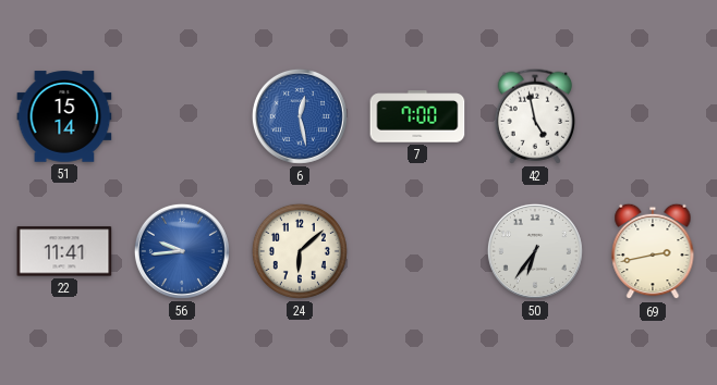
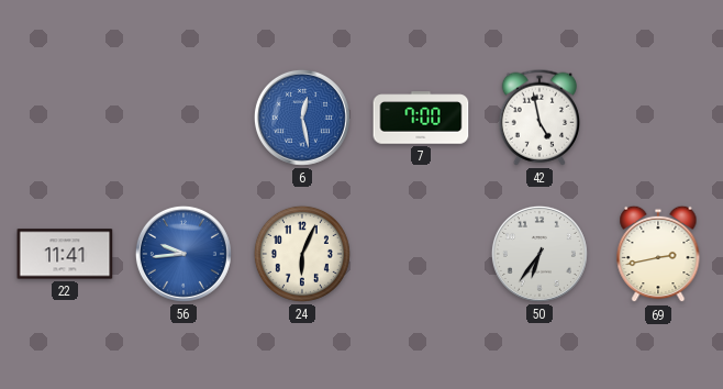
51: 15:14 -> none (64, 116)
24: 6:08 -> 6:04 (302, 254)
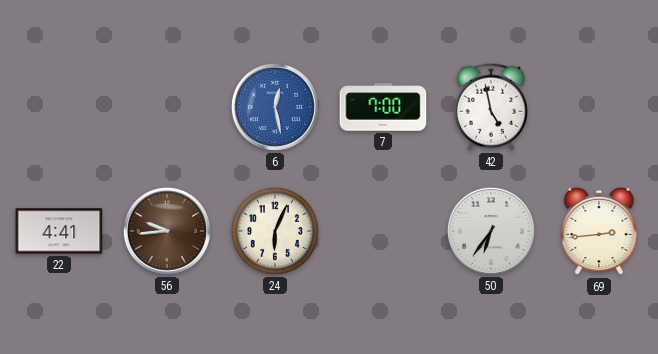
22: 11:41 -> 4:41 (59, 231)
56 dial: blue -> brown (167, 231)
69: 2:43 -> 2:44 (599, 231)
